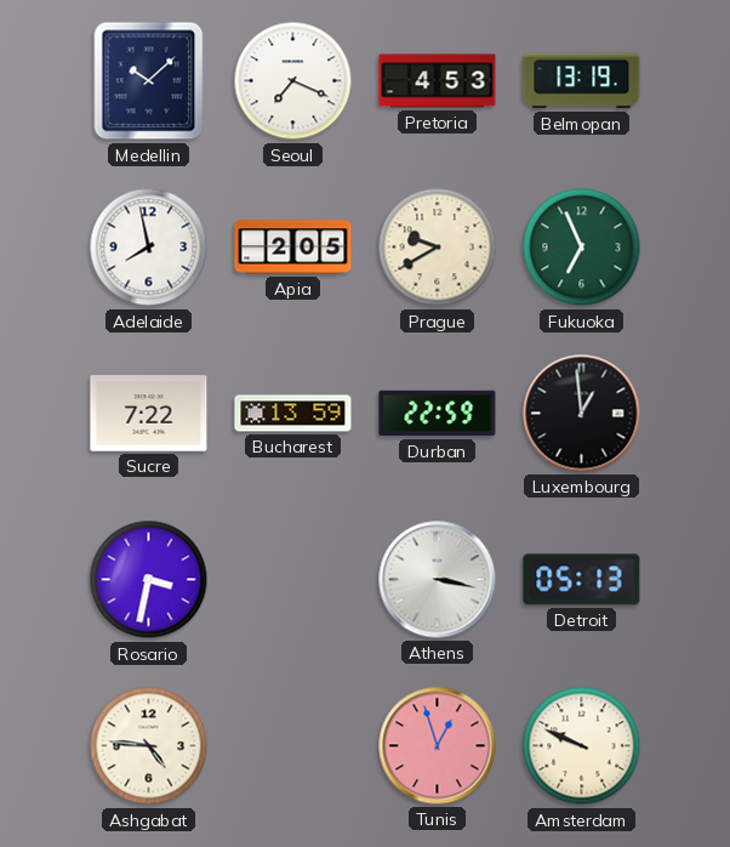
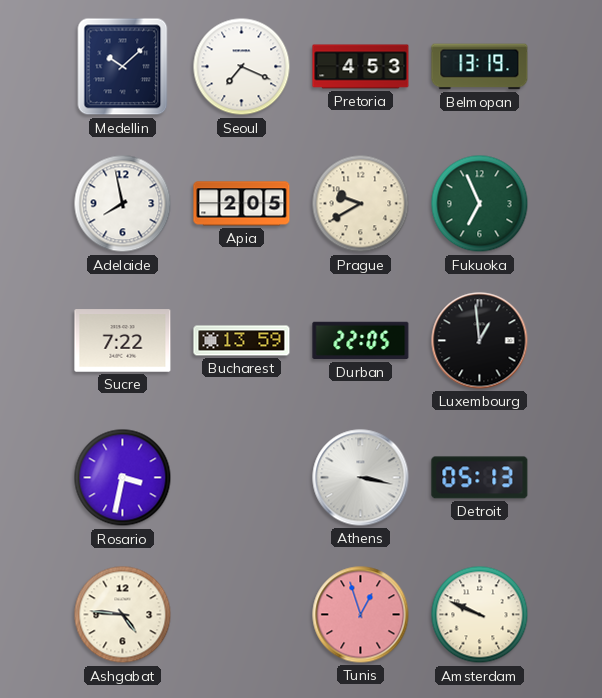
Durban: 22:59 -> 22:05 (361, 341)
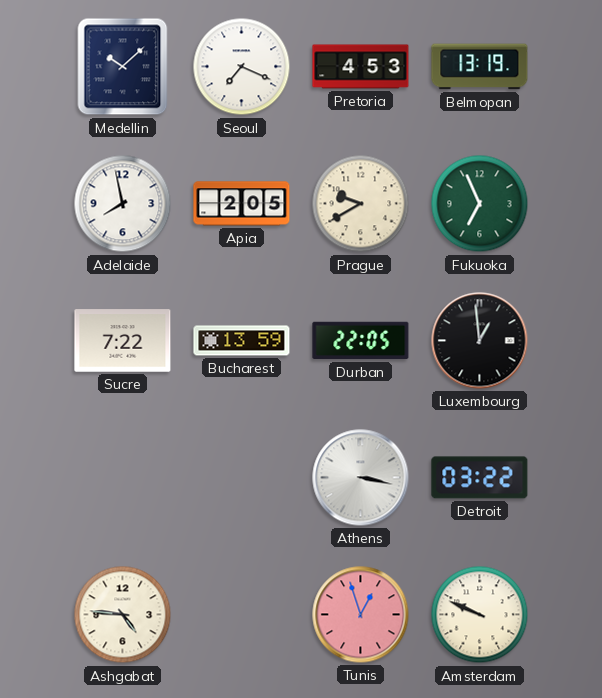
Rosario: 3:32 -> none (123, 478)
Detroit: 05:13 -> 03:22 (480, 478)
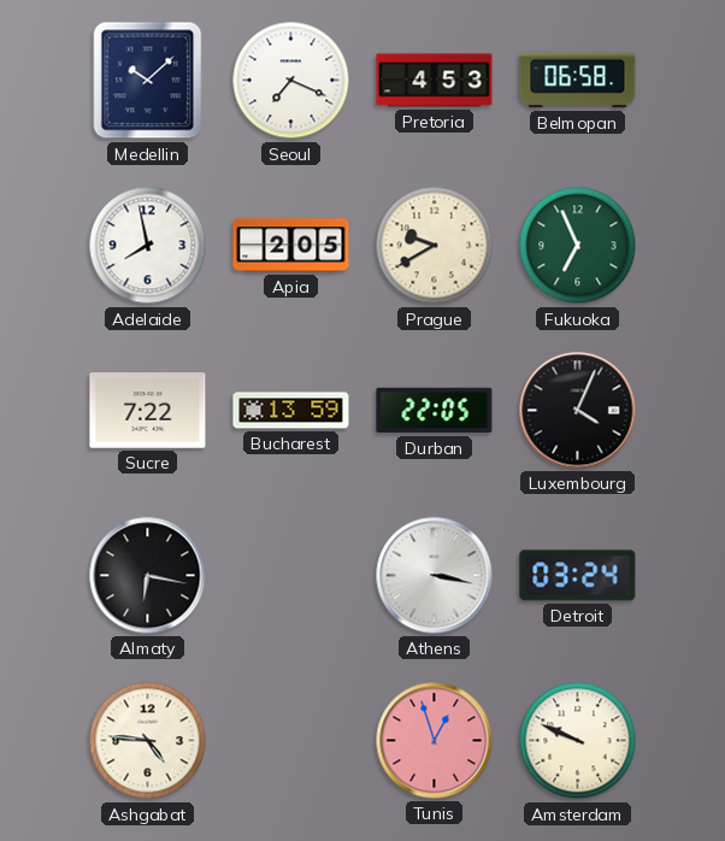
Belmopan: 13:19 -> 06:58 (578, 81)
Luxembourg: 12:59 -> 4:04 (578, 411)
Almaty: none -> 6:17 (148, 576)
Detroit: 03:22 -> 03:24 (578, 576)
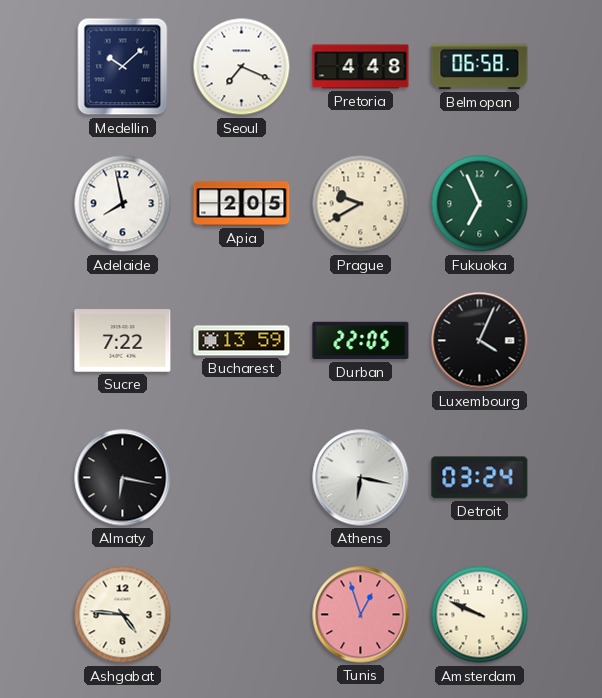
Pretoria: 4:53 -> 4:48 (361, 67)
Athens: 3:17 -> 6:17 (361, 478)
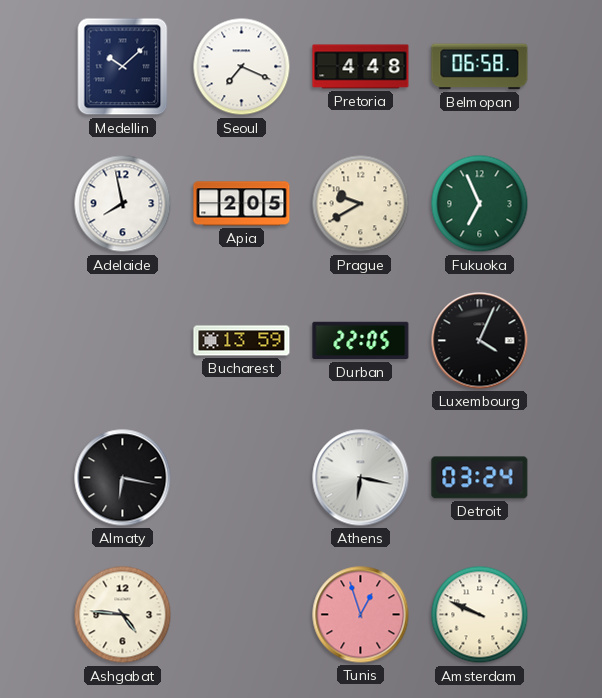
Sucre: 7:22 -> none (123, 341)
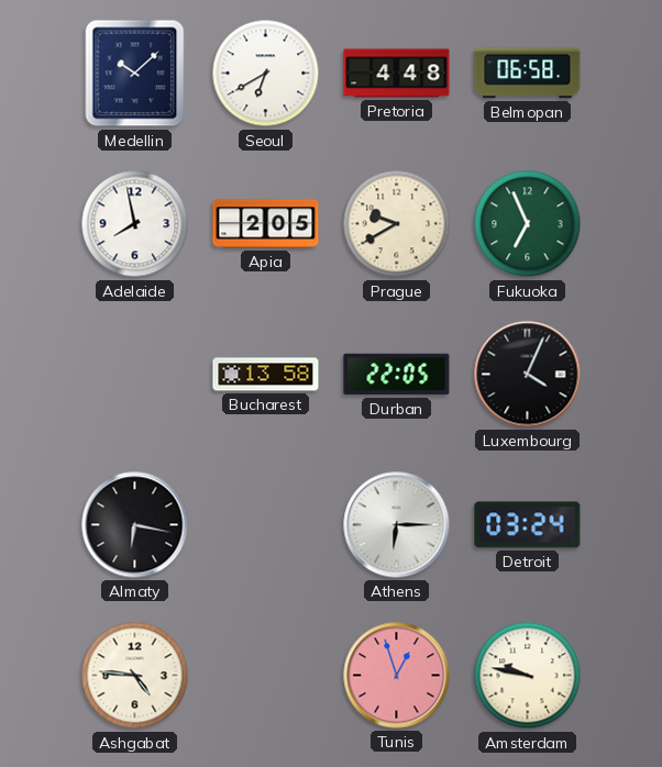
Seoul: 7:19 -> 6:40 (266, 74)
Bucharest: 13:59 -> 13:58 (266, 375)
Athens: 6:17 -> 6:15 (397, 525)
Amsterdam: 9:49 -> 9:47 (528, 676)
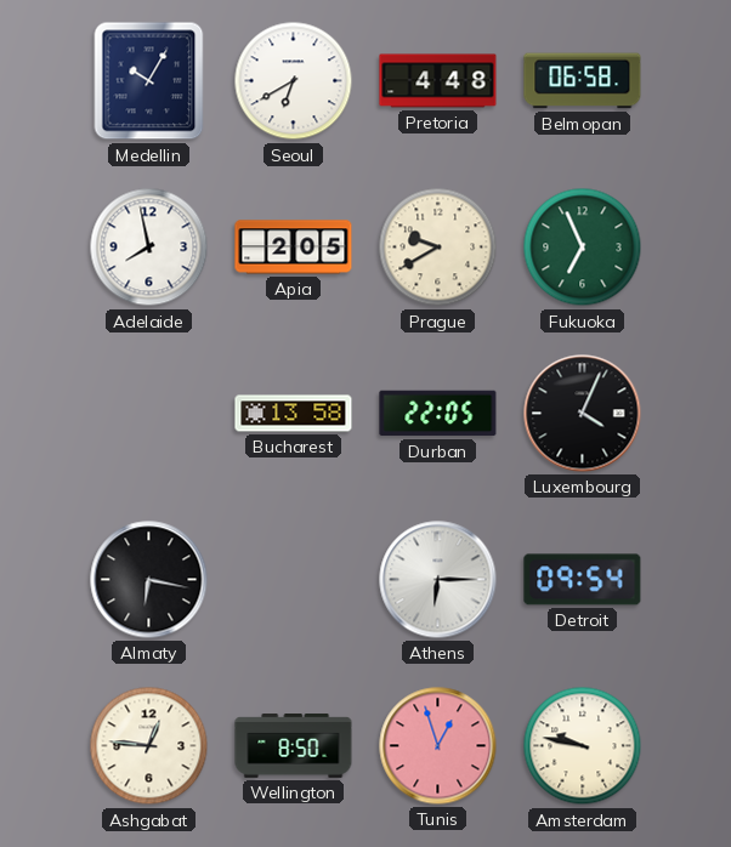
Medellin: 10:08 -> 10:05 (149, 81)
Detroit: 03:24 -> 09:54 (583, 580)
Ashgabat: 4:46 -> 12:46 (149, 746)
Wellington: none -> 8:50 (294, 746)
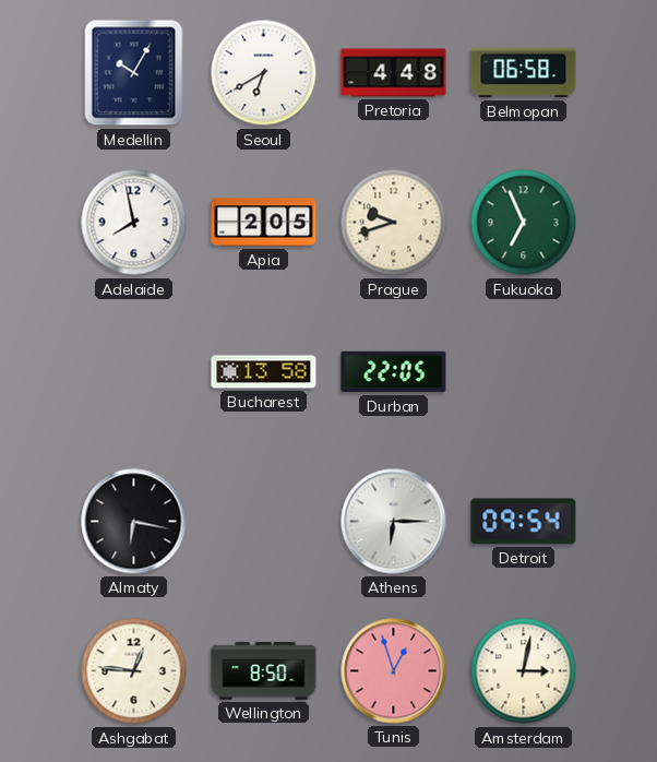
Prague: 9:40 -> 9:42 (394, 223)
Luxembourg: 4:04 -> none (583, 414)
Amsterdam: 9:47 -> 3:02 (524, 671)
